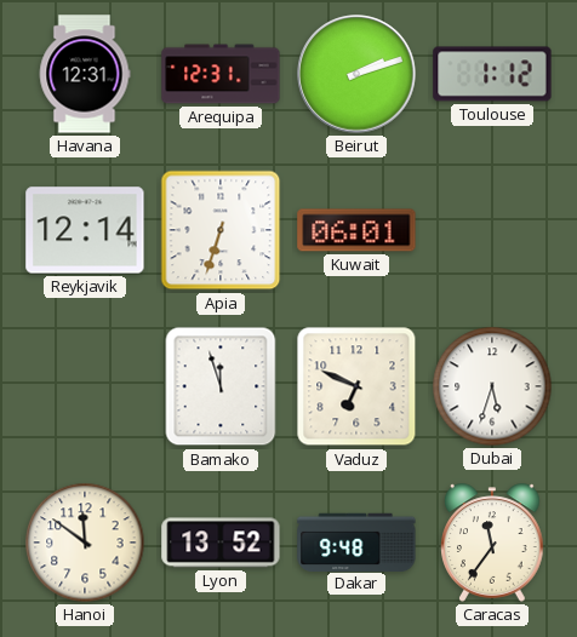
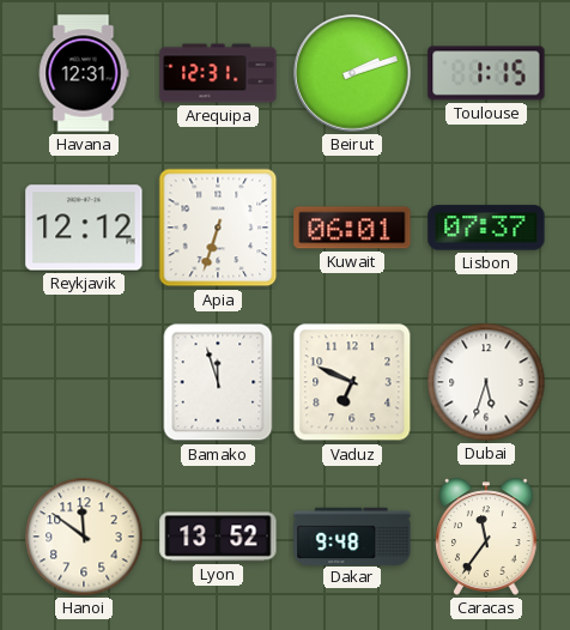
Toulouse: 1:12 -> 1:15 (486, 73)
Reykjavik: 12:14 -> 12:12 (84, 228)
Lisbon: none -> 07:37 (486, 228)
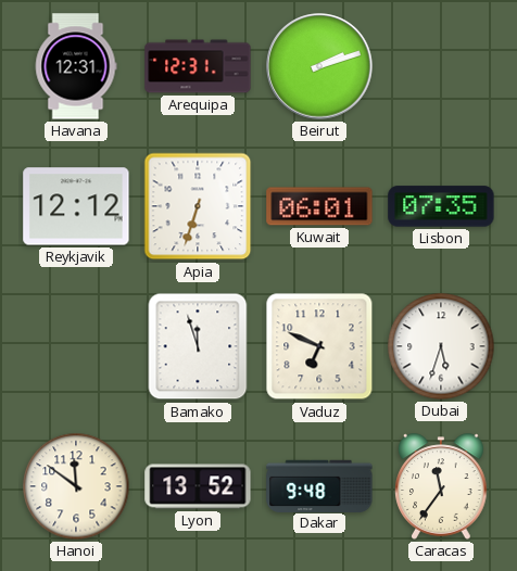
Toulouse: 1:15 -> none (486, 73)
Lisbon: 07:37 -> 07:35 (441, 206)
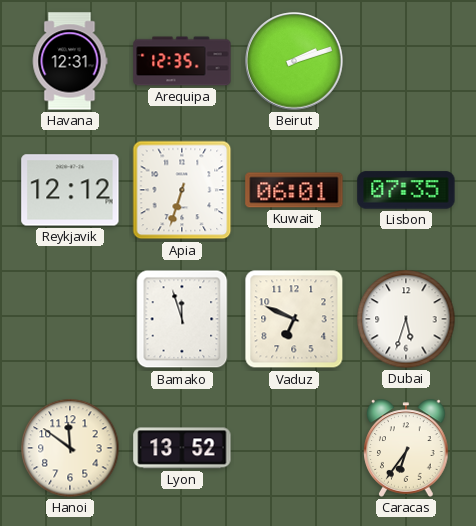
Arequipa: 12:31 -> 12:35 (182, 61)
Dakar: 9:48 -> none (319, 485)
Caracas: 11:36 -> 6:36 (406, 448)
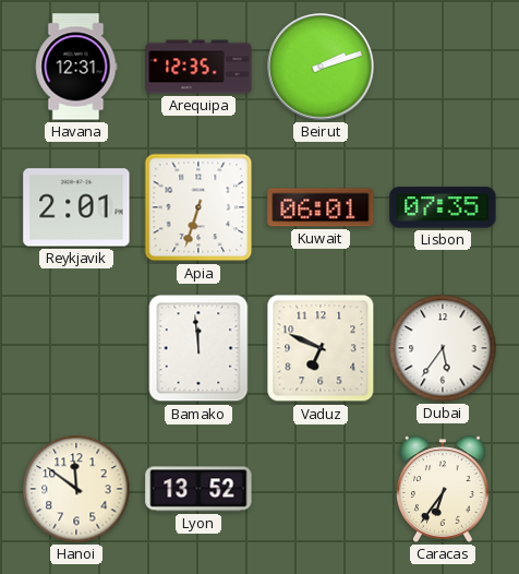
Reykjavik: 12:12 -> 2:01 (76, 207)
Bamako: 11:57 -> 11:59 (198, 348)
Dubai: 5:33 -> 5:36 (443, 348)
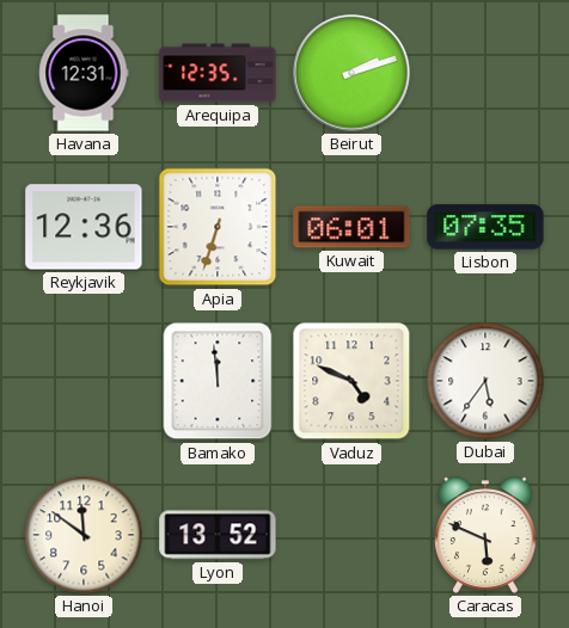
Reykjavik: 2:01 -> 12:36 (84, 227)
Vaduz: 6:49 -> 4:49 (351, 381)
Caracas: 6:36 -> 5:49 (485, 535)
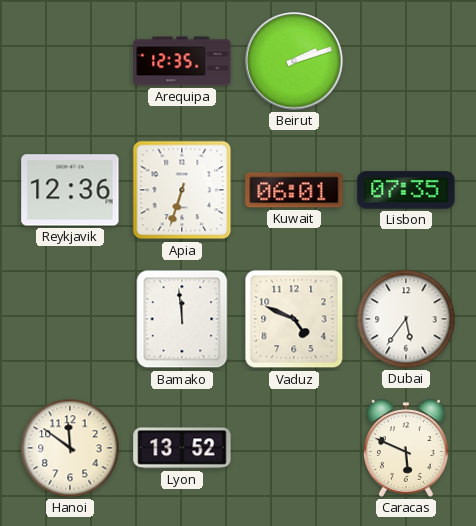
Havana: 12:31 -> none (84, 73)
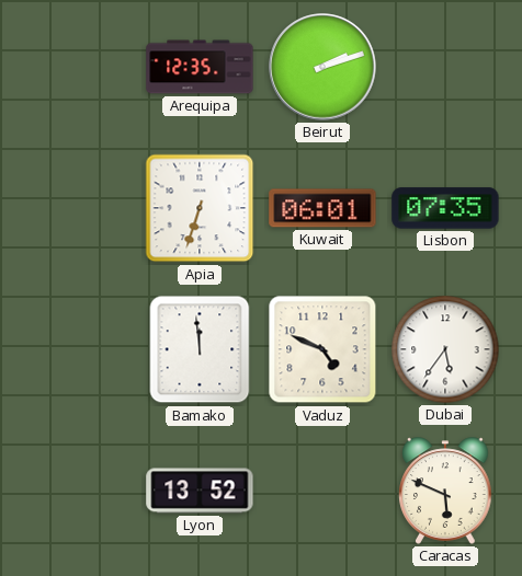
Reykjavik: 12:36 -> none (70, 190)
Hanoi: 11:51 -> none (70, 448)
